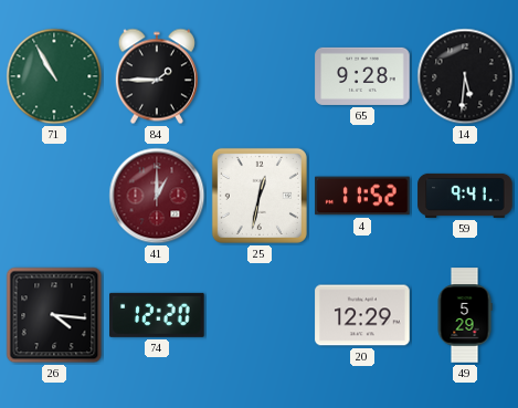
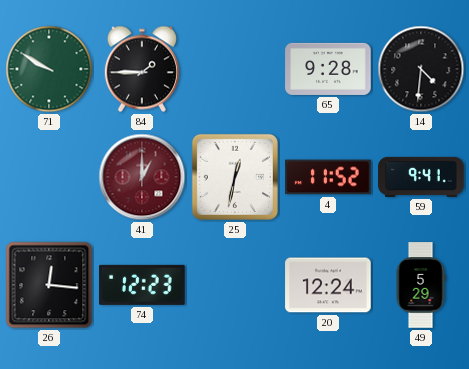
71: 10:55 -> 9:50 (49, 69)
14: 5:31 -> 4:31 (421, 69)
26: 4:16 -> 12:16 (49, 285)
74: 12:20 -> 12:23 (142, 285)
20: 12:29 -> 12:24 (328, 285)
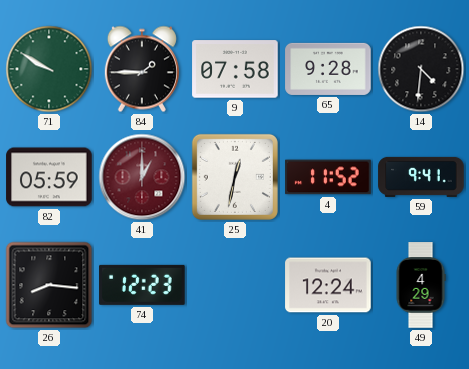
9: none -> 07:58 (235, 69)
82: none -> 05:59 (49, 177)
26: 12:16 -> 8:16 (49, 285)
49: 5:29 -> 4:29 (421, 285)
